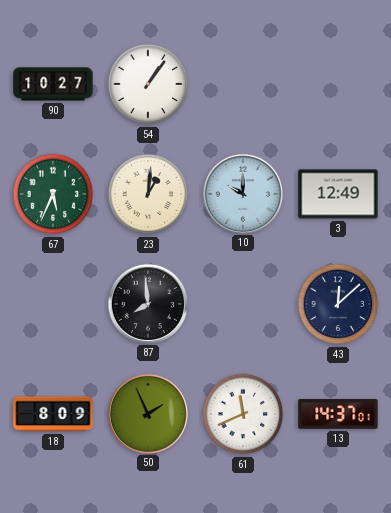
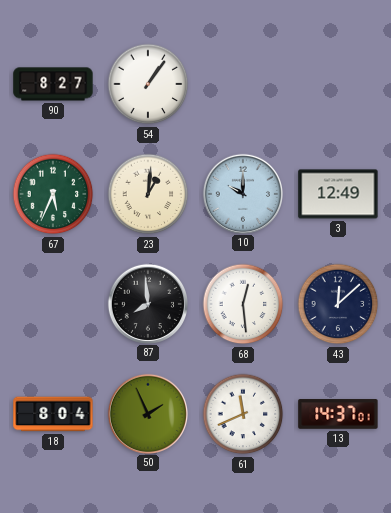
90: 10:27 -> 8:27 (53, 84)
68: none -> 12:29 (243, 304)
18: 8:09 -> 8:04 (53, 414)
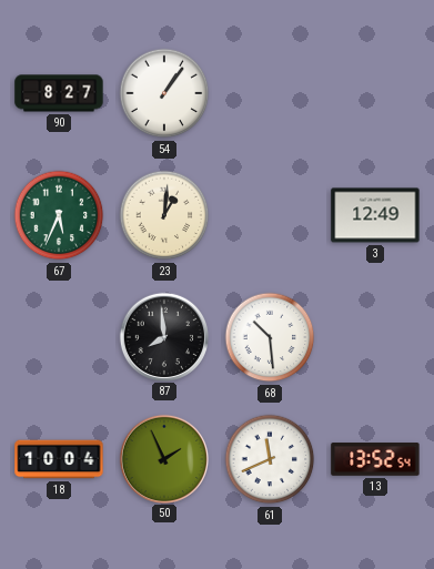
10: 10:00 -> none (242, 193)
68: 12:29 -> 10:29 (270, 337)
43: 12:08 -> none (338, 304)
18: 8:04 -> 10:04 (59, 459)
13: 14:37 -> 13:52 (375, 459)
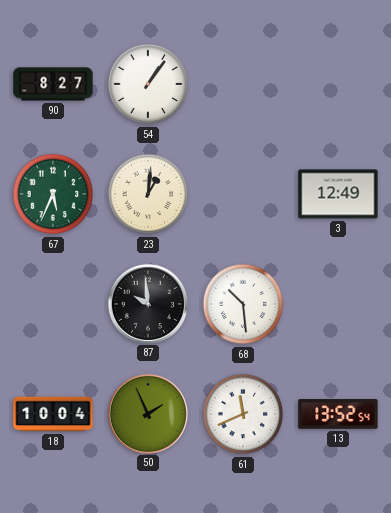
87: 7:59 -> 9:59 (147, 303)
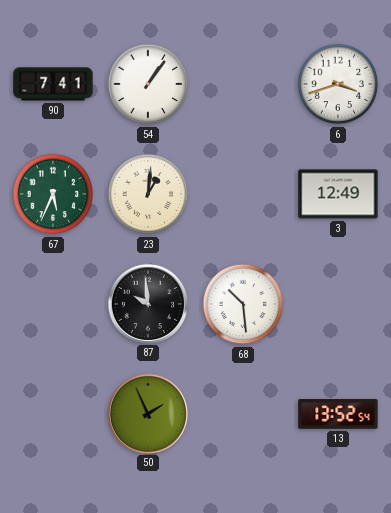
90: 8:27 -> 7:41 (53, 84)
6: none -> 3:42 (338, 84)
18: 10:04 -> none (53, 414)
61: 11:41 -> none (243, 414)
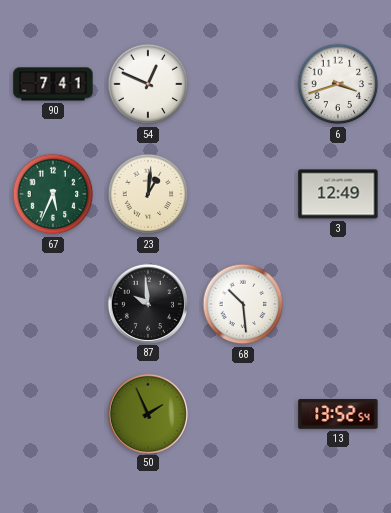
54: 1:06 -> 12:49 (148, 84)
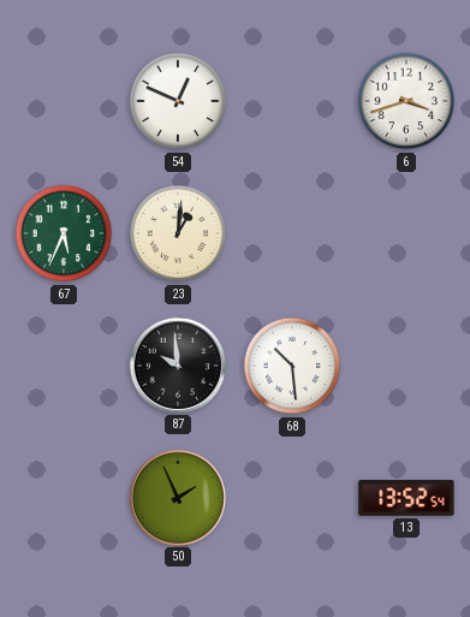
90: 7:41 -> none (53, 84)
3: 12:49 -> none (338, 194)
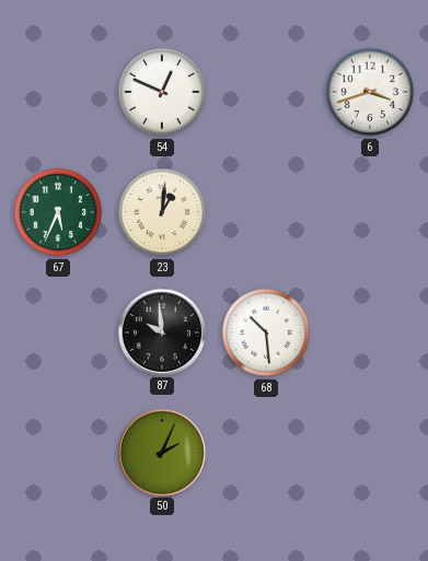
50: 1:56 -> 2:04 (161, 452)
13: 13:52 -> none (406, 498)
